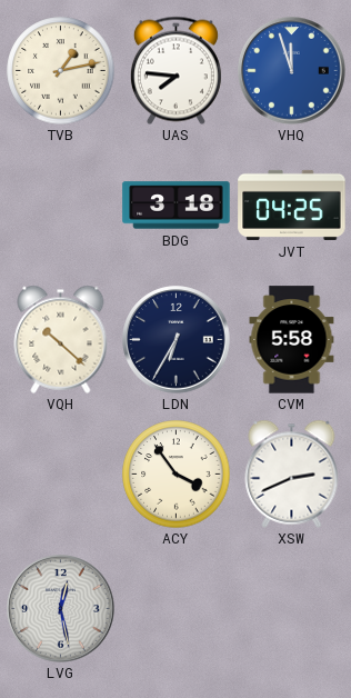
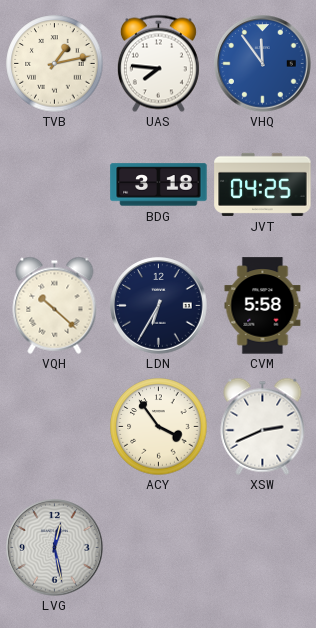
VHQ: 11:57 -> 11:54 (263, 64)
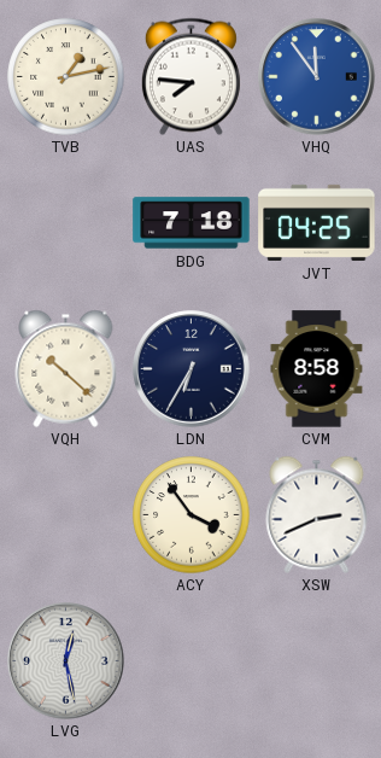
BDG: 3:18 -> 7:18 (192, 223)
CVM: 5:58 -> 8:58 (317, 369)
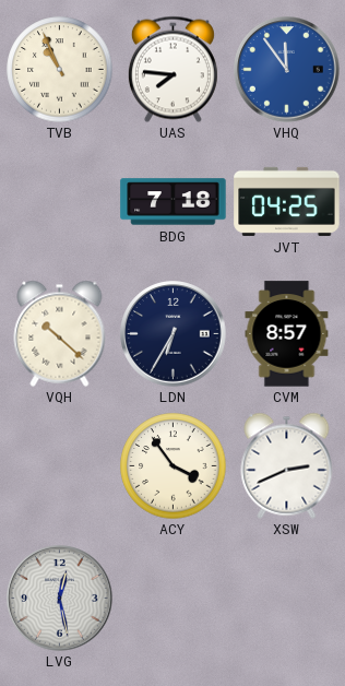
TVB: 1:13 -> 10:56 (60, 70)
CVM: 8:58 -> 8:57 (287, 334)
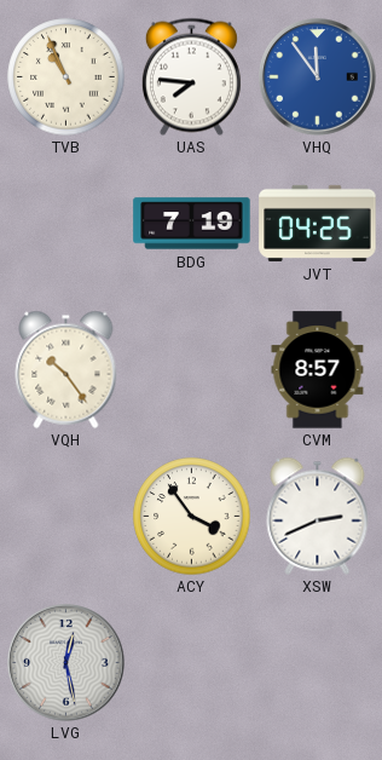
BDG: 7:18 -> 7:19 (192, 224)
VQH: 10:22 -> 10:24 (66, 369)
LDN: 6:35 -> none (174, 334)
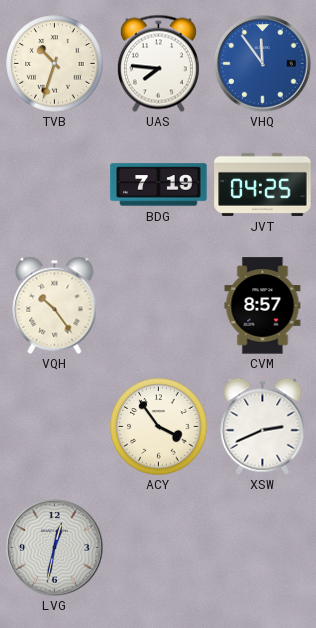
TVB: 10:56 -> 10:33 (55, 64)
LVG: 12:28 -> 12:32 (55, 548)
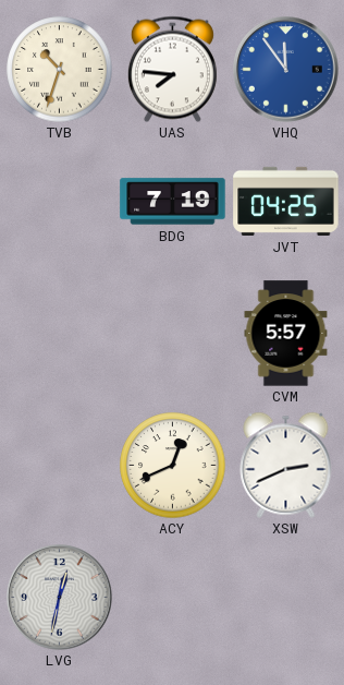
VQH: 10:24 -> none (55, 305)
CVM: 8:57 -> 5:57 (286, 334)
ACY: 3:54 -> 12:41 (173, 466)
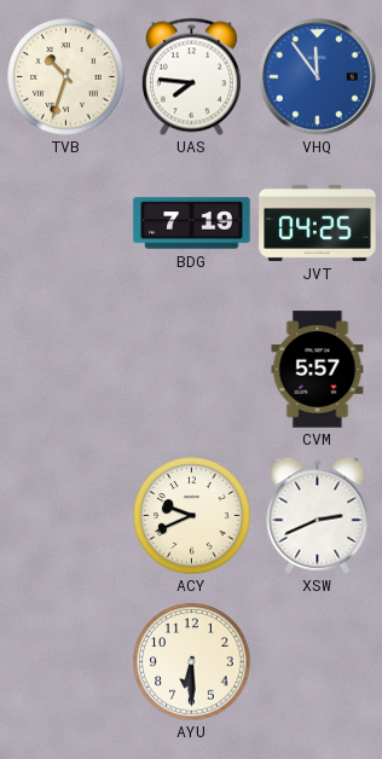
ACY: 12:41 -> 9:41 (192, 516)
LVG: 12:32 -> none (60, 598)
AYU: none -> 6:30 (192, 662)
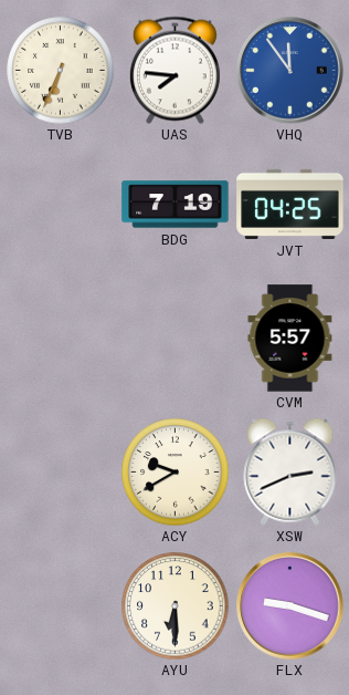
TVB: 10:33 -> 6:34 (61, 71)
ACY: 9:41 -> 9:40 (176, 473)
FLX: none -> 9:18 (290, 606)
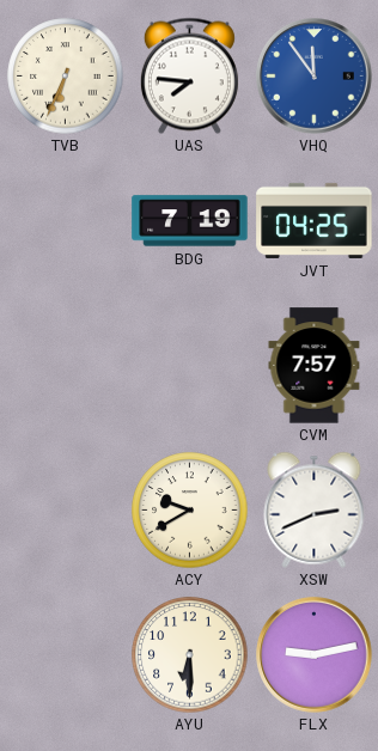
CVM: 5:57 -> 7:57 (315, 366)
FLX: 9:18 -> 9:13 (315, 655)
